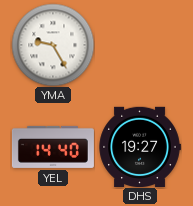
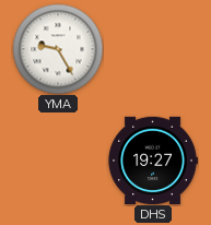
YEL: 14:40 -> none (53, 147)
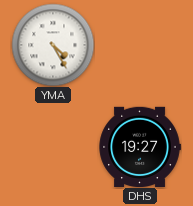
YMA: 9:25 -> 4:25 (53, 45)
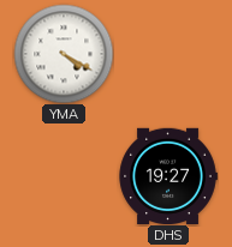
YMA: 4:25 -> 4:20 (64, 54)
